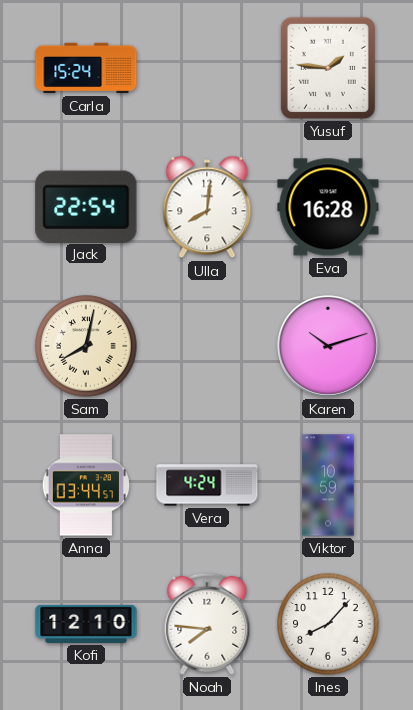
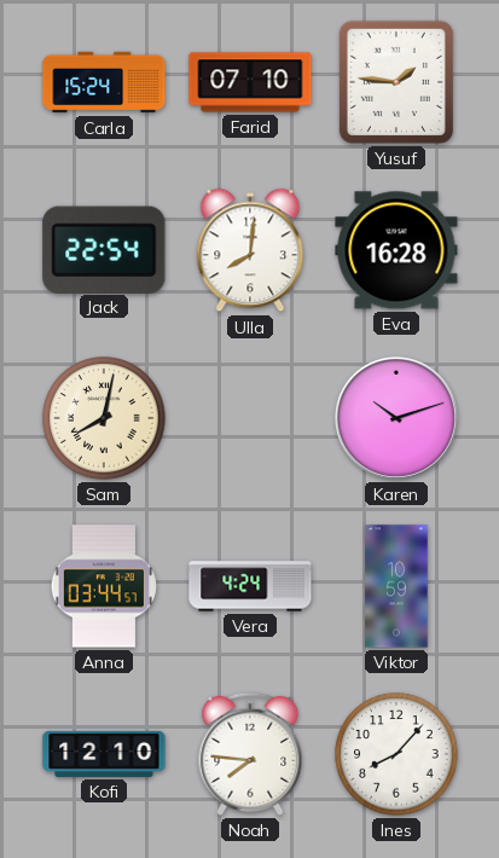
Farid: none -> 07:10 (250, 82)
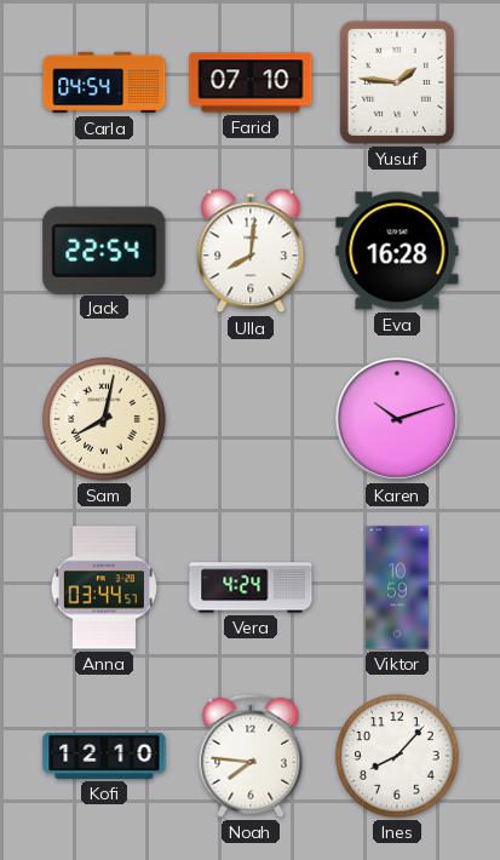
Carla: 15:24 -> 04:54 (104, 82)
